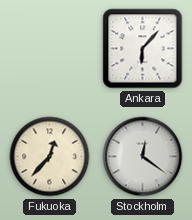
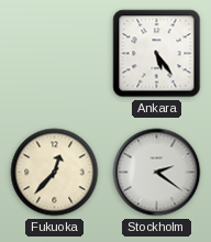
Ankara: 6:07 -> 5:24 (157, 54)
Stockholm: 12:21 -> 2:21 (157, 173)
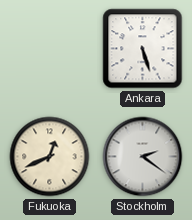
Ankara: 5:24 -> 5:27 (143, 49)
Fukuoka: 12:37 -> 12:41 (50, 157)
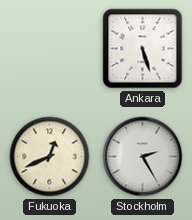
Stockholm: 2:21 -> 2:25 (143, 157)
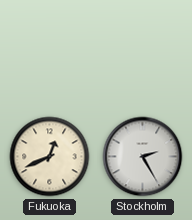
Ankara: 5:27 -> none (143, 49)
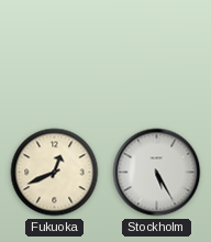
Stockholm: 2:25 -> 5:25 (157, 173)
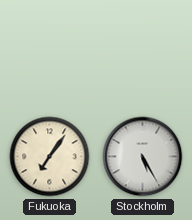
Fukuoka: 12:41 -> 7:06 (50, 157)
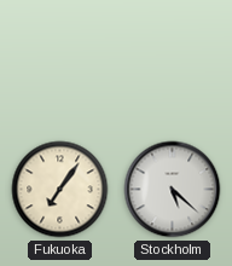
Stockholm: 5:25 -> 5:22 (173, 190)
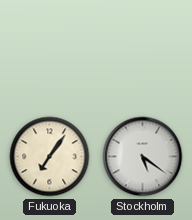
Stockholm: 5:22 -> 5:21 (143, 157)
